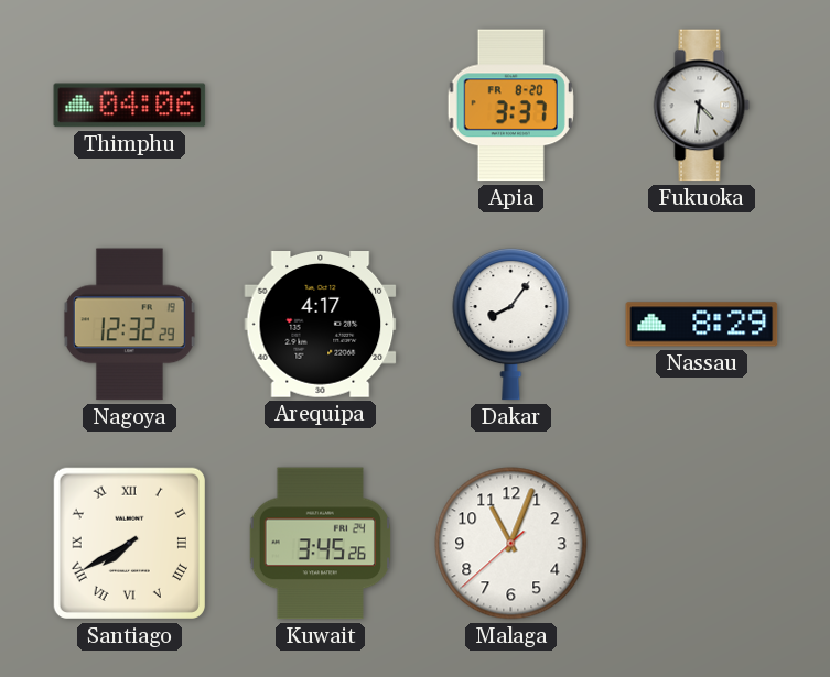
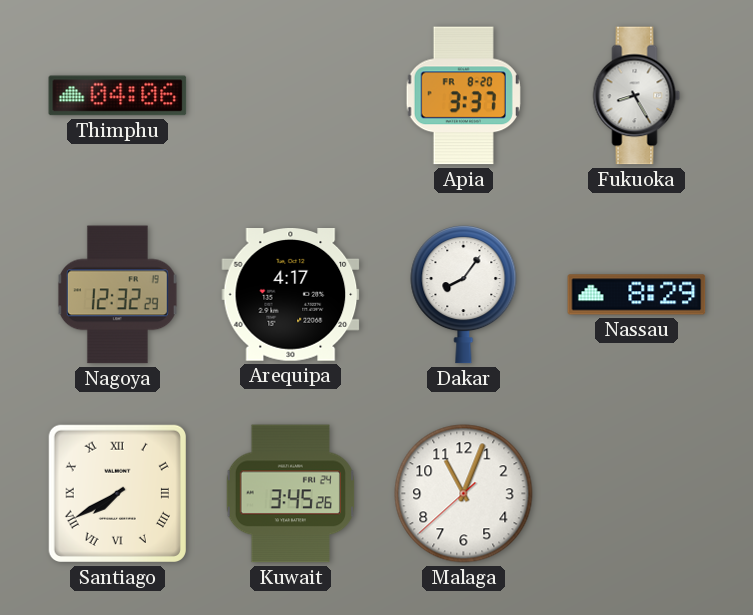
Fukuoka: 4:31 -> 8:25 (637, 96)
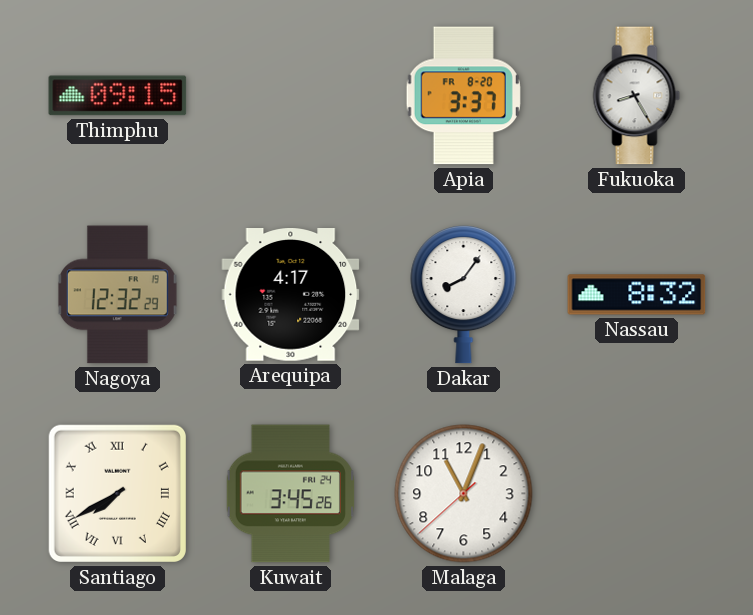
Thimphu: 04:06 -> 09:15 (118, 96)
Nassau: 8:29 -> 8:32 (637, 295)
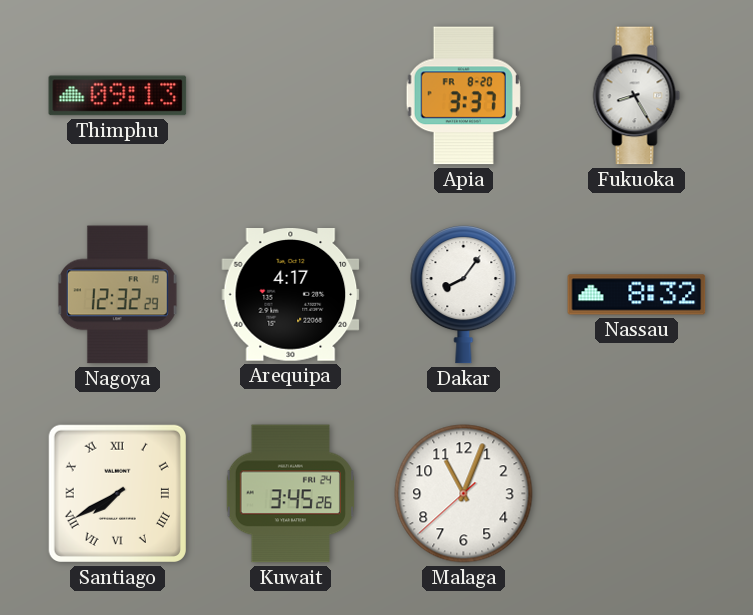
Thimphu: 09:15 -> 09:13 (118, 96)
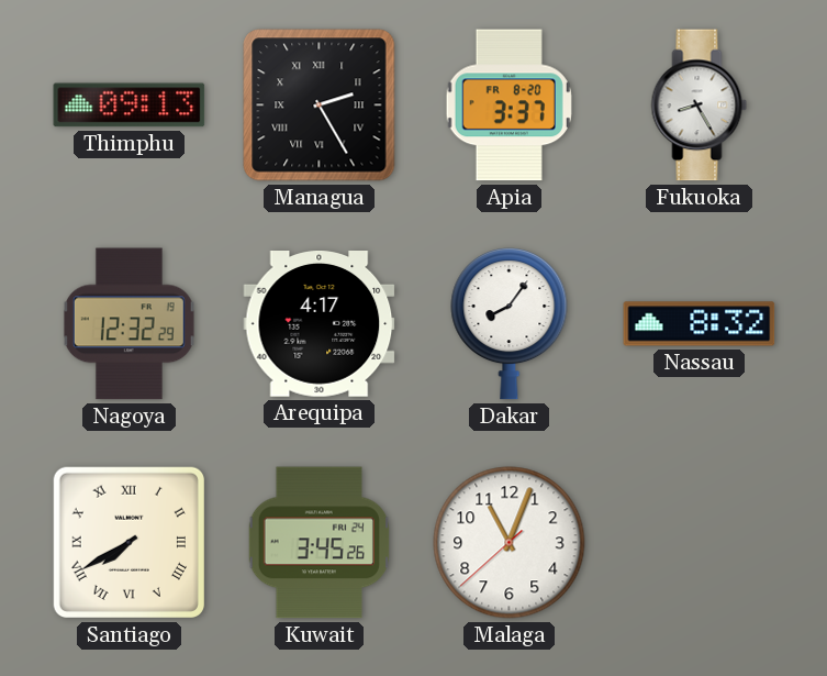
Managua: none -> 2:25 (320, 106)
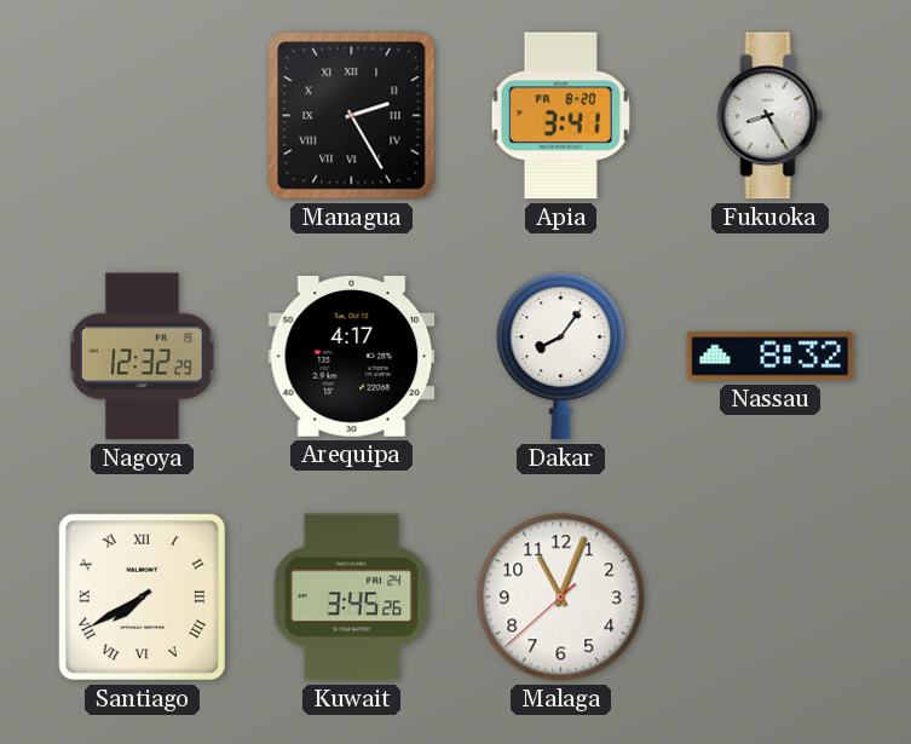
Thimphu: 09:13 -> none (130, 106)
Apia: 3:37 -> 3:41 (560, 116)
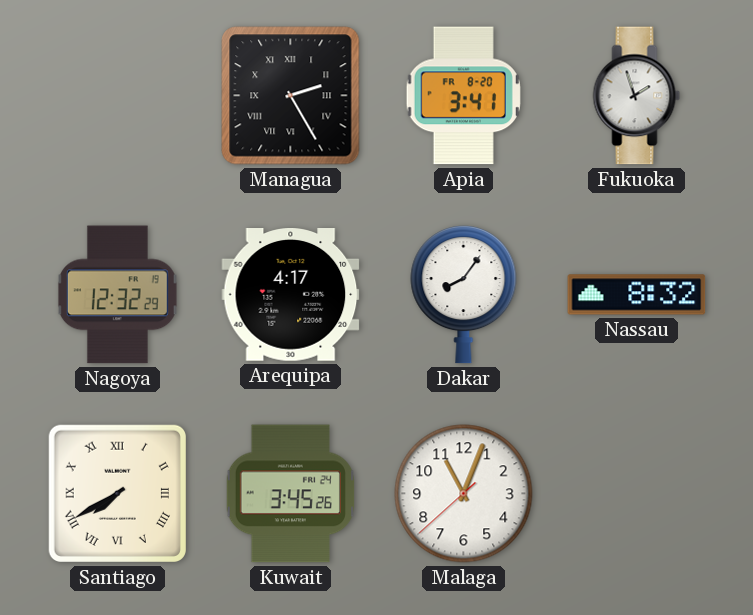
Fukuoka: 8:25 -> 1:57 (637, 96)
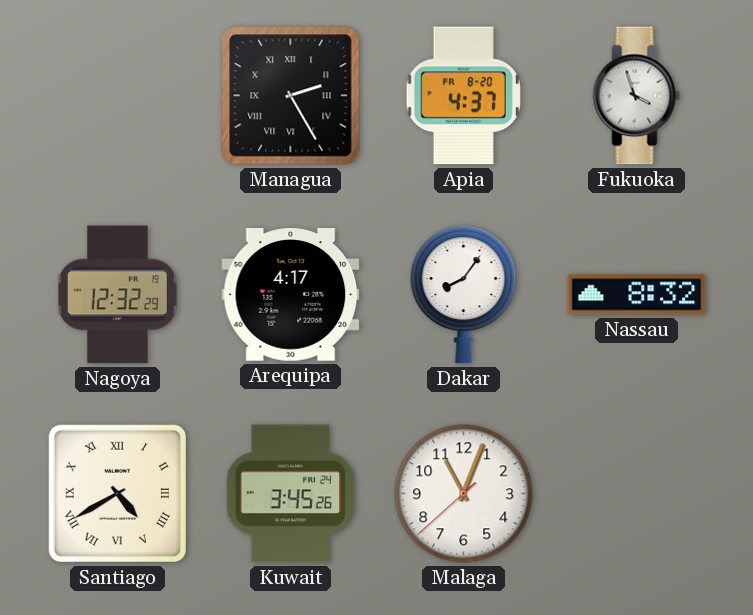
Apia: 3:41 -> 4:37 (463, 96)
Fukuoka: 1:57 -> 3:57 (637, 96)
Santiago: 7:40 -> 4:40 (117, 493)
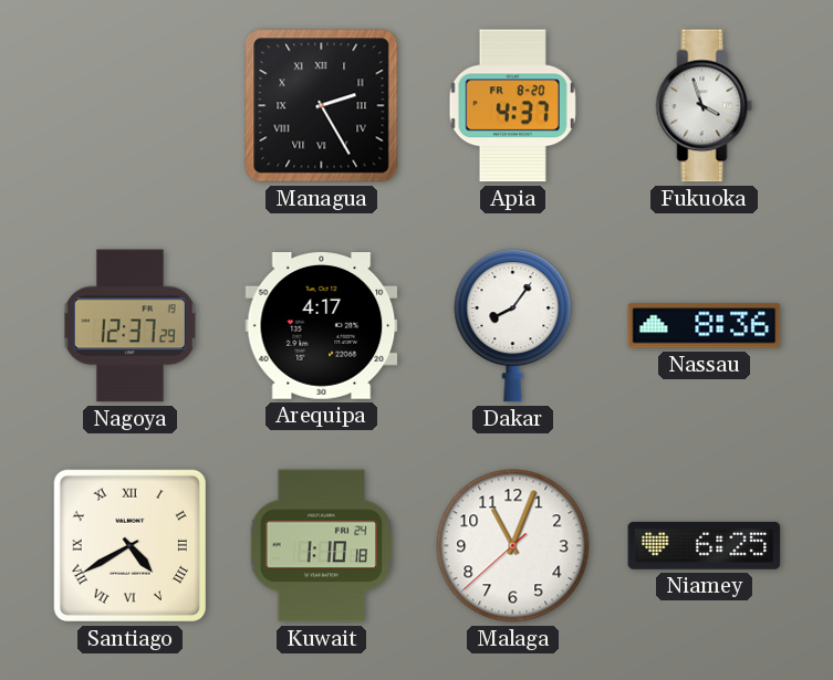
Nagoya: 12:32 -> 12:37 (129, 326)
Nassau: 8:32 -> 8:36 (705, 326)
Kuwait: 3:45 -> 1:10 (321, 546)
Niamey: none -> 6:25 (705, 545)
